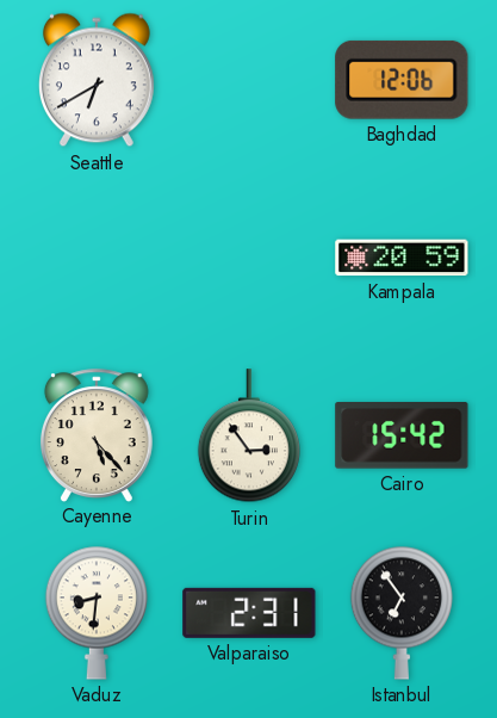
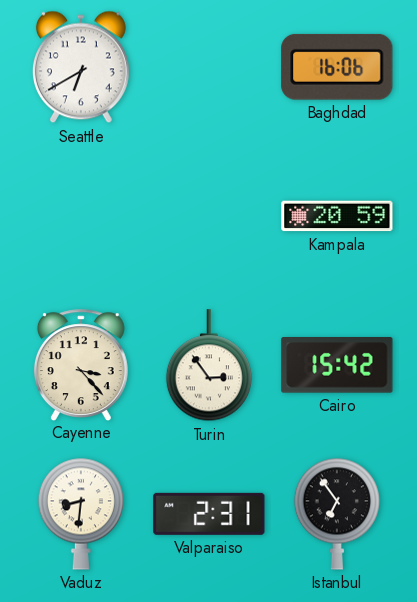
Baghdad: 12:06 -> 16:06 (337, 67)
Cayenne: 5:23 -> 3:23 (81, 365)
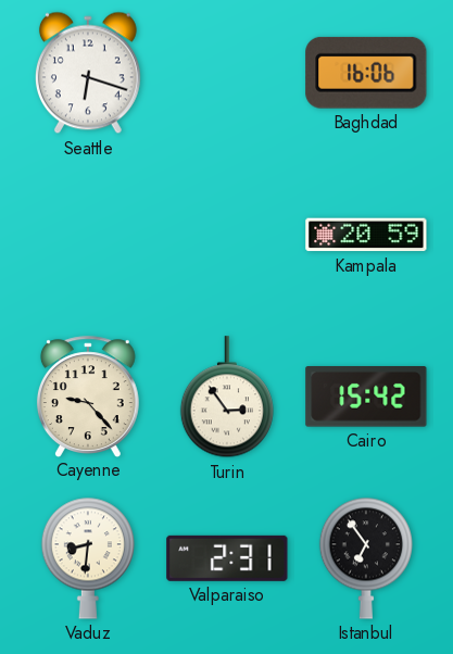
Seattle: 6:40 -> 6:18 (88, 73)
Cayenne: 3:23 -> 9:23 (88, 397)
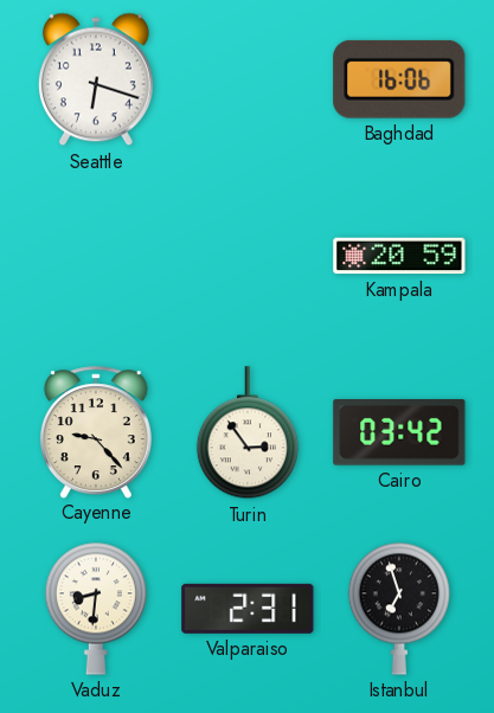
Cairo: 15:42 -> 03:42 (399, 433)
Istanbul: 6:54 -> 6:57 (399, 609)
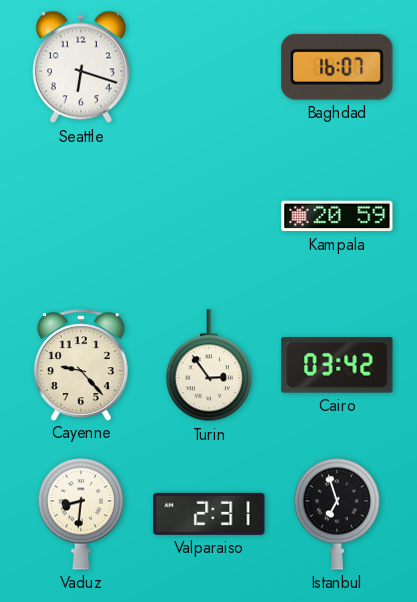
Baghdad: 16:06 -> 16:07 (337, 67)
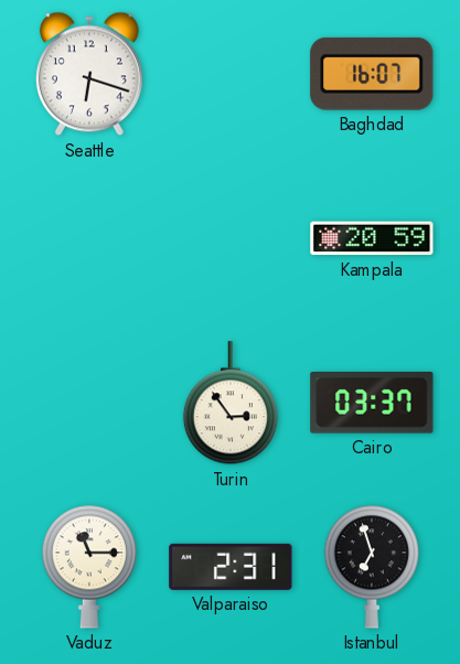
Cayenne: 9:23 -> none (81, 365)
Cairo: 03:42 -> 03:37 (372, 404)
Vaduz: 8:31 -> 11:15 (89, 567)
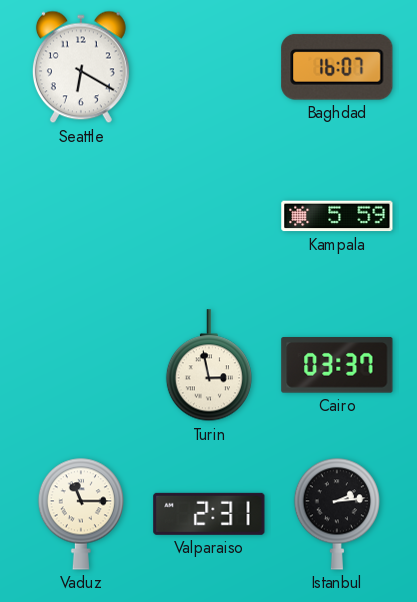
Seattle: 6:18 -> 6:20 (81, 67)
Kampala: 20:59 -> 5:59 (337, 216)
Turin: 2:54 -> 2:58 (209, 366)
Istanbul: 6:57 -> 2:14 (337, 514)
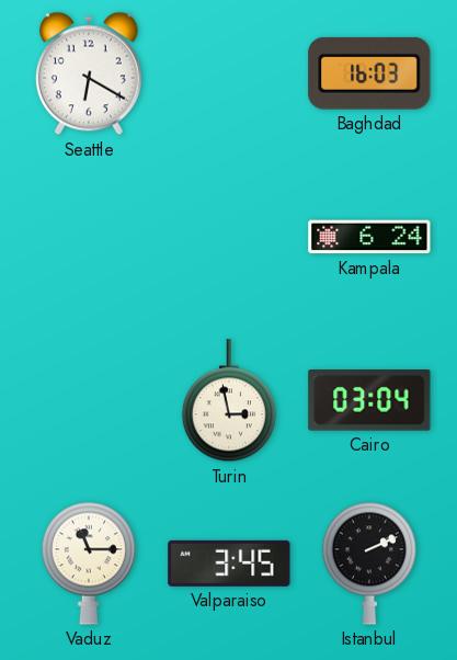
Baghdad: 16:07 -> 16:03 (369, 73)
Kampala: 5:59 -> 6:24 (369, 237)
Cairo: 03:37 -> 03:04 (369, 401)
Valparaiso: 2:31 -> 3:45 (229, 564)
Istanbul: 2:14 -> 2:11 (369, 564)
